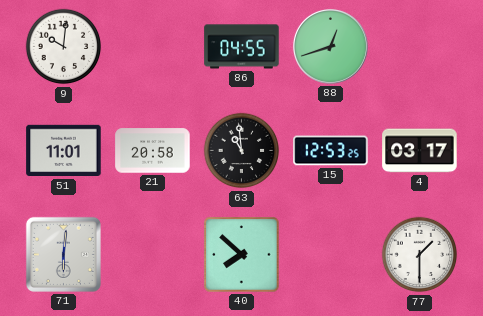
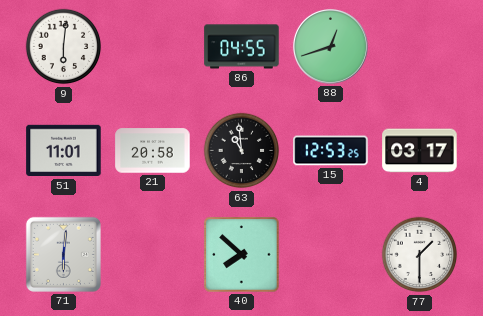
9: 10:01 -> 6:01 (64, 47)
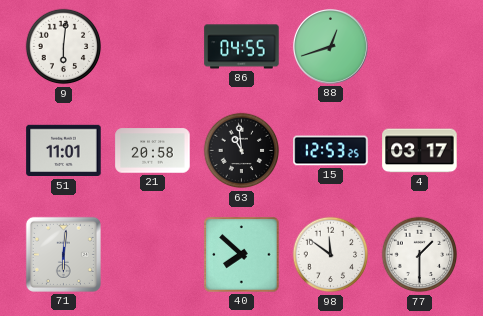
98: none -> 11:51 (331, 255)
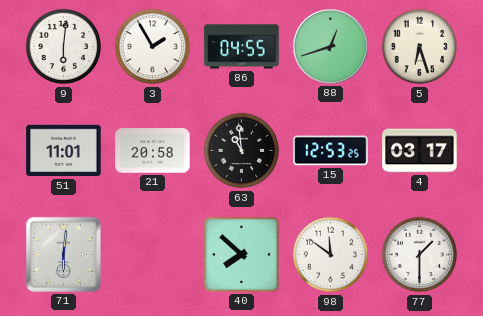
3: none -> 1:55 (153, 47)
5: none -> 6:27 (420, 47)
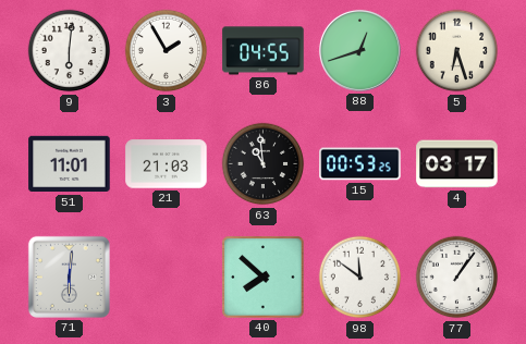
21: 20:58 -> 21:03 (167, 164)
15: 12:53 -> 00:53 (360, 164)
77: 1:30 -> 1:06 (457, 278)
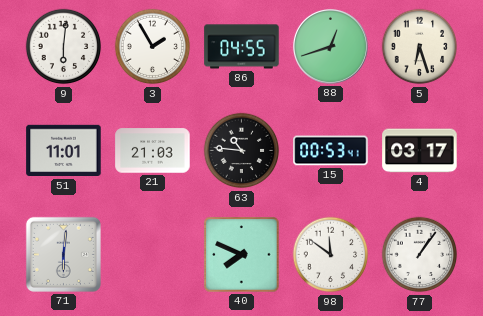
63: 10:59 -> 10:46 (242, 151)
15: 00:53:25 -> 00:53:41 (331, 151)
40: 7:52 -> 7:49 (242, 255)
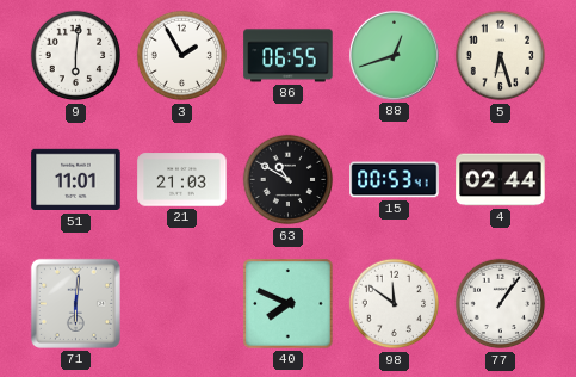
86: 04:55 -> 06:55 (289, 56)
63: 10:46 -> 10:50 (289, 180)
4: 03:17 -> 02:44 (501, 180)
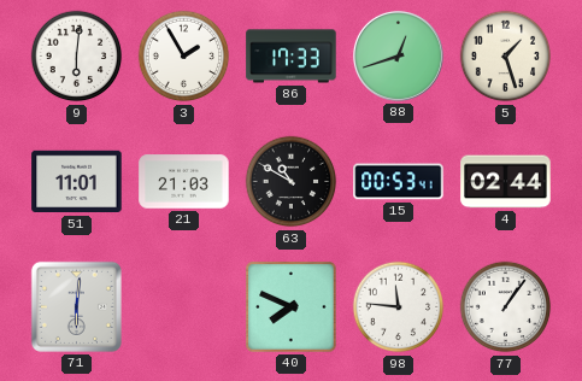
86: 06:55 -> 17:33 (292, 57)
5: 6:27 -> 1:27 (506, 57)
98: 11:51 -> 11:46 (399, 307)
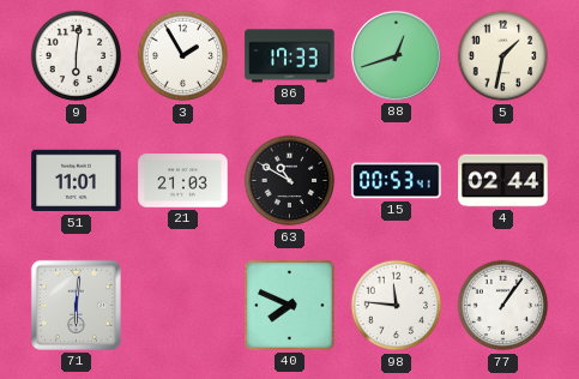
5: 1:27 -> 1:32 (503, 56)
